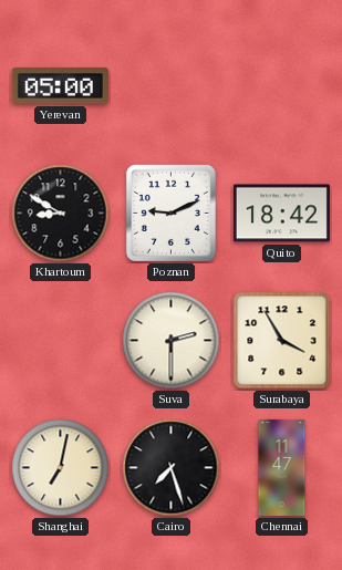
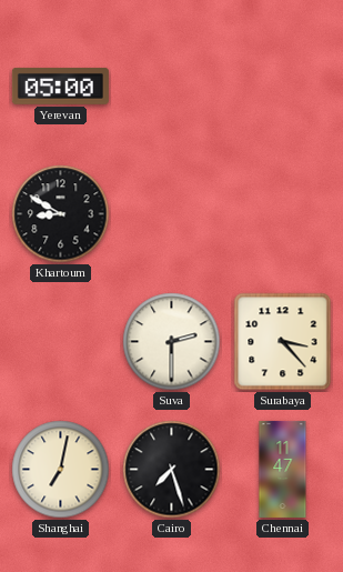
Poznan: 9:11 -> none (170, 213)
Quito: 18:42 -> none (281, 214)
Surabaya: 3:55 -> 3:23 (283, 342)
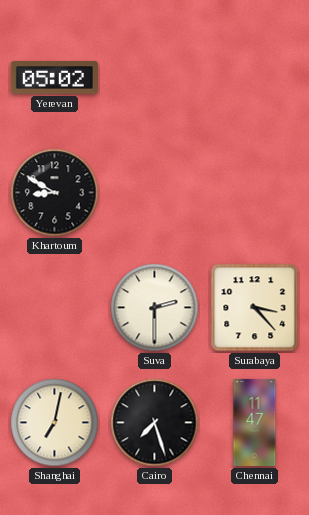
Yerevan: 05:00 -> 05:02 (54, 78)
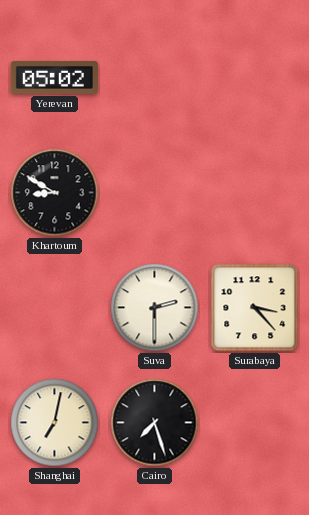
Chennai: 11:47 -> none (255, 422)
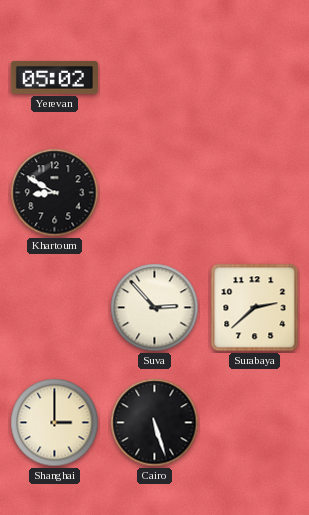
Suva: 2:30 -> 2:53 (155, 308)
Surabaya: 3:23 -> 2:38 (255, 308)
Shanghai: 7:02 -> 3:00 (55, 423)
Cairo: 7:27 -> 5:27 (155, 423)
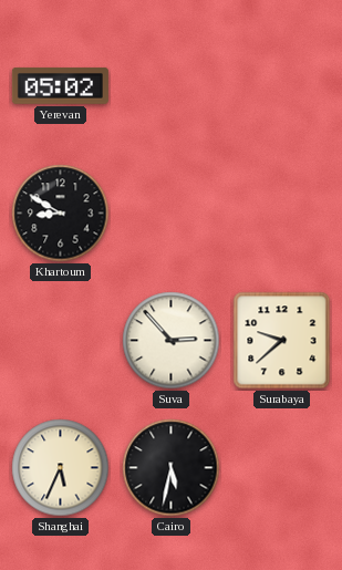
Surabaya: 2:38 -> 9:38 (282, 341)
Shanghai: 3:00 -> 5:34 (61, 468)
Cairo: 5:27 -> 5:32 (172, 468)
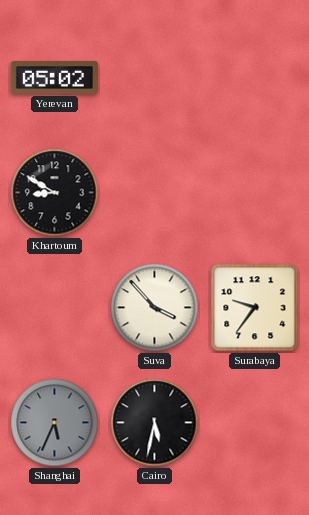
Suva: 2:53 -> 3:53 (155, 308)
Surabaya: 9:38 -> 9:36 (255, 308)
Shanghai dial: cream -> grey (55, 423)
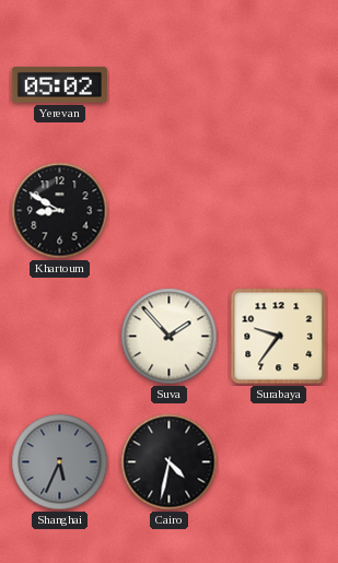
Suva: 3:53 -> 1:53 (170, 337)
Cairo: 5:32 -> 4:32 (170, 462)
